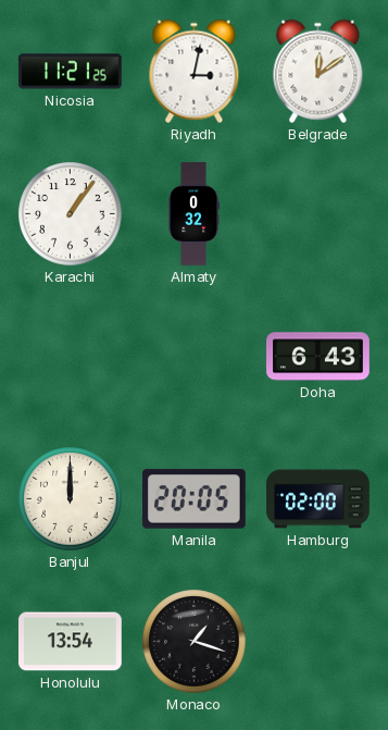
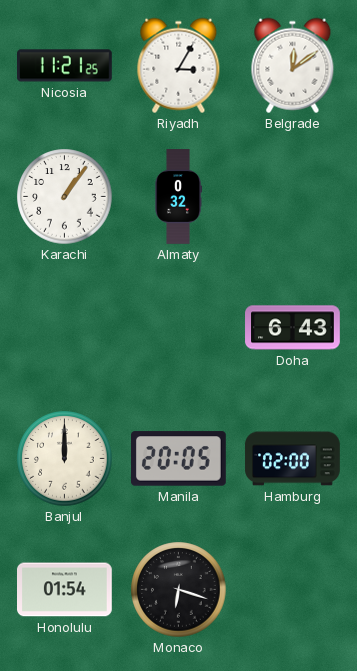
Riyadh: 3:02 -> 3:05 (179, 66)
Honolulu: 13:54 -> 01:54 (65, 590)
Monaco: 1:18 -> 6:18 (179, 590)
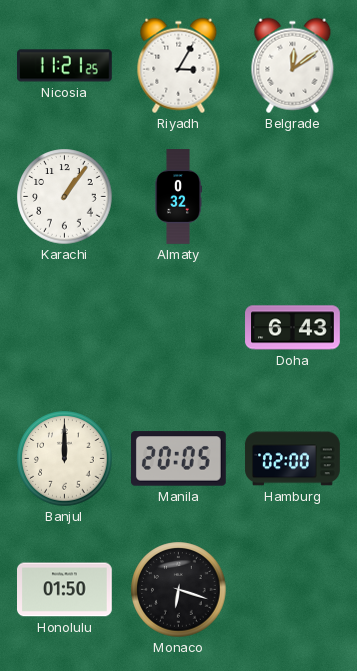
Honolulu: 01:54 -> 01:50 (65, 590)
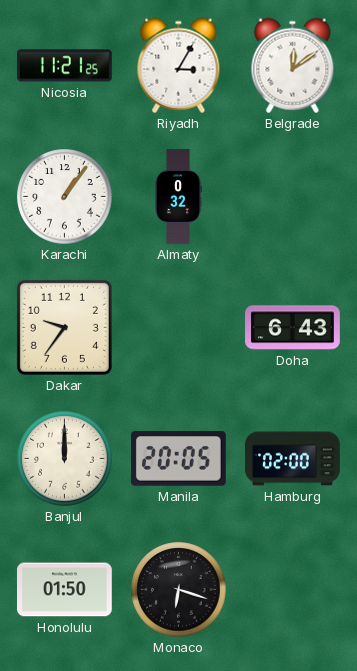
Dakar: none -> 9:36 (64, 327)
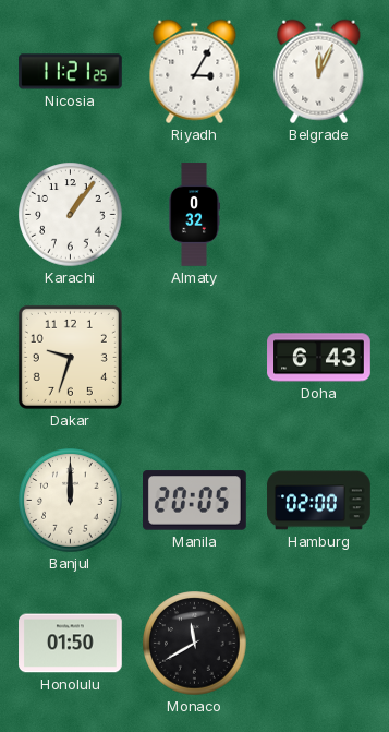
Belgrade: 12:09 -> 12:04 (319, 72)
Dakar: 9:36 -> 9:33 (70, 357)
Monaco: 6:18 -> 11:40 (195, 644)
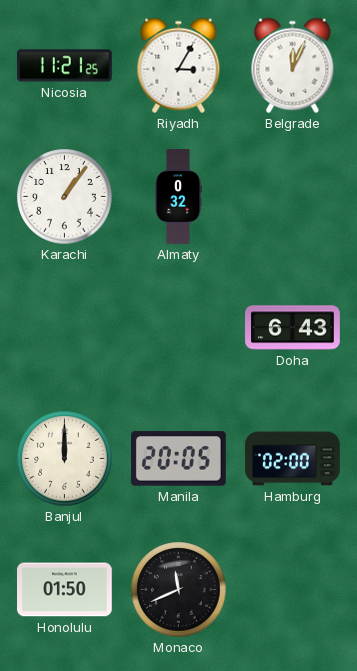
Dakar: 9:33 -> none (70, 357)
Monaco: 11:40 -> 11:41 (179, 590)
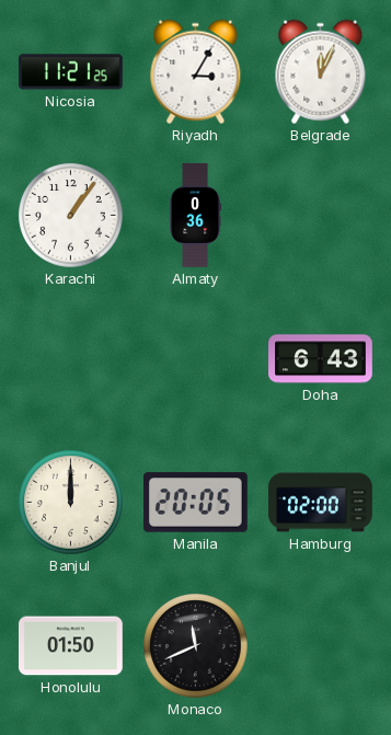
Almaty: 0:32 -> 0:36 (195, 216)
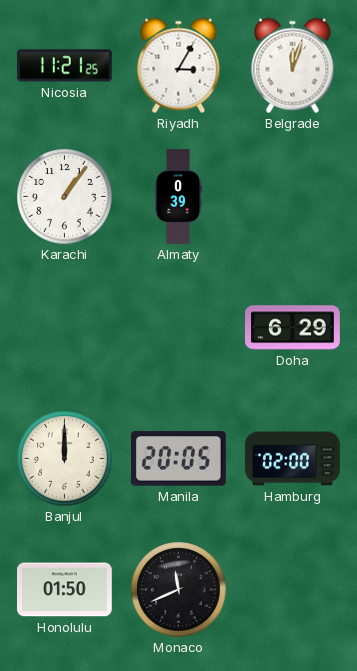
Belgrade: 12:04 -> 12:03 (293, 66)
Almaty: 0:36 -> 0:39 (178, 197)
Doha: 6:43 -> 6:29 (293, 328)
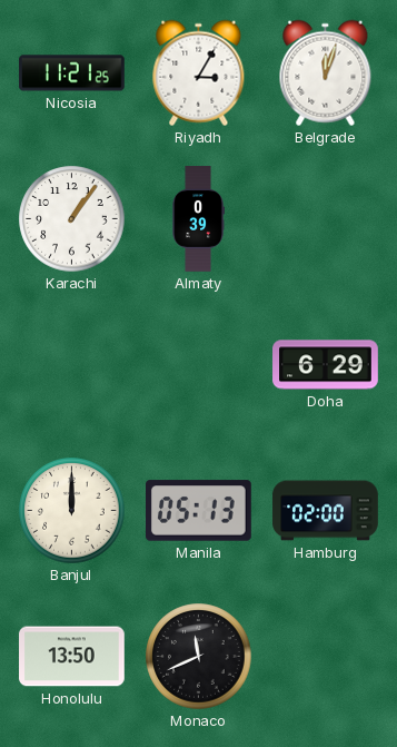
Manila: 20:05 -> 05:13 (199, 511)
Honolulu: 01:50 -> 13:50 (72, 657)
